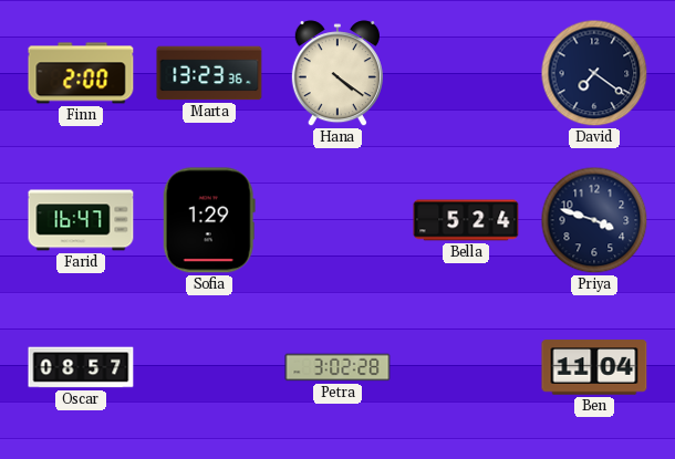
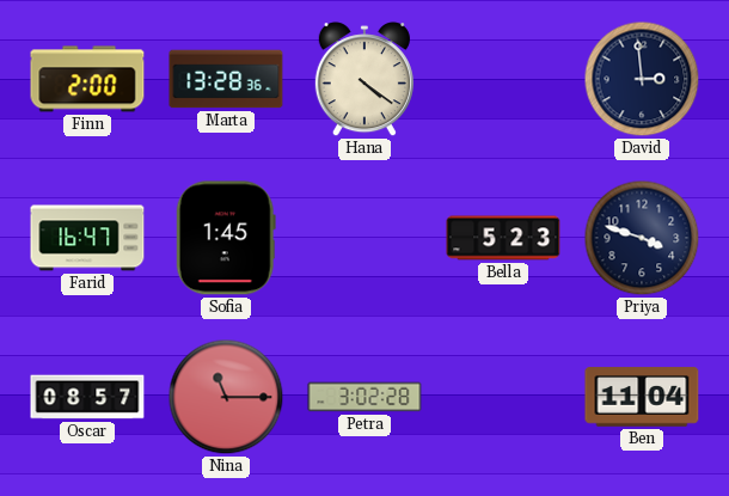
Marta: 13:23 -> 13:28 (226, 79)
David: 7:21 -> 2:59 (642, 79)
Sofia: 1:29 -> 1:45 (226, 238)
Bella: 5:24 -> 5:23 (503, 238)
Nina: none -> 11:15 (226, 397)
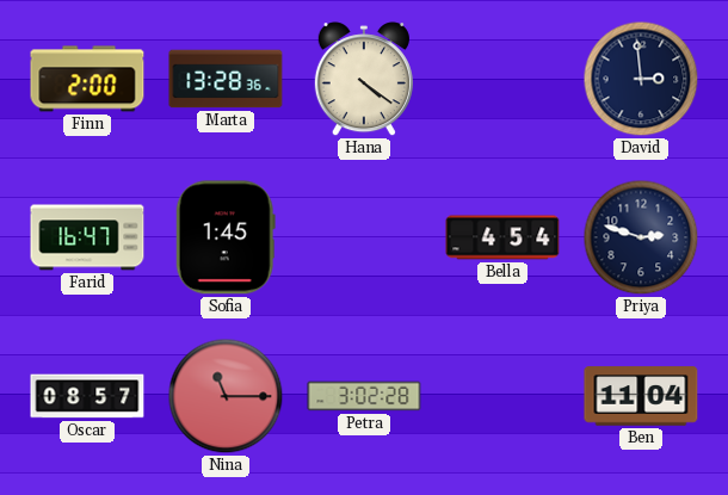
Bella: 5:23 -> 4:54 (502, 237)
Priya: 3:48 -> 2:48 (641, 237)
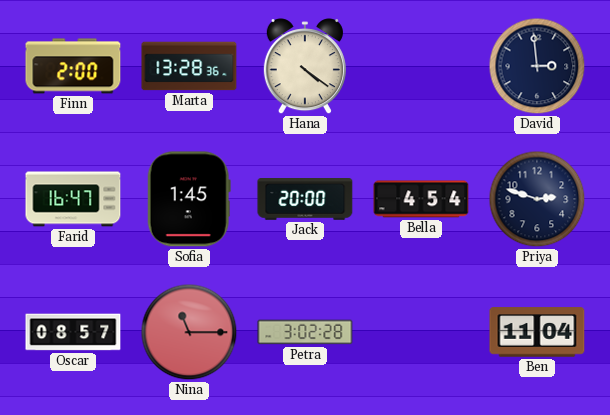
Jack: none -> 20:00 (305, 200)
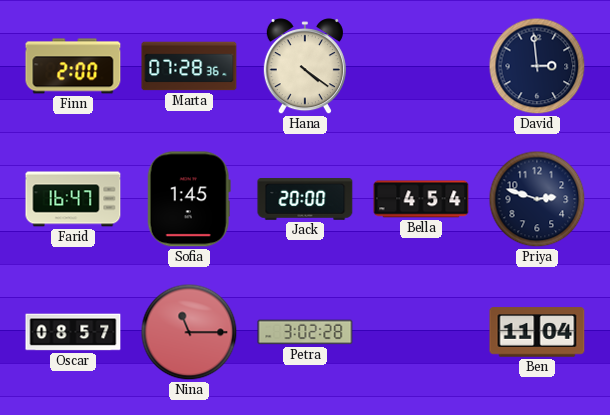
Marta: 13:28 -> 07:28 (189, 66)
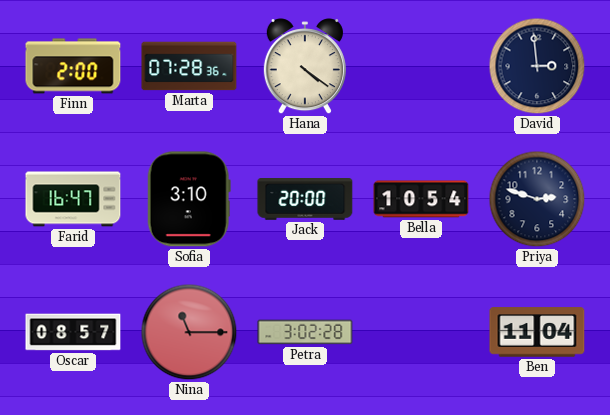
Sofia: 1:45 -> 3:10 (189, 199)
Bella: 4:54 -> 10:54 (421, 199)
